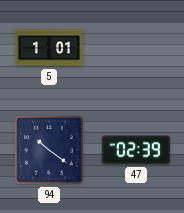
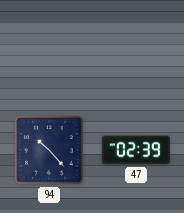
5: 1:01 -> none (49, 48)
94: 10:21 -> 10:23 (49, 150)
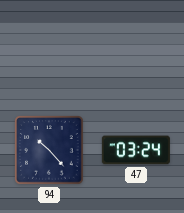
47: 02:39 -> 03:24 (136, 150)
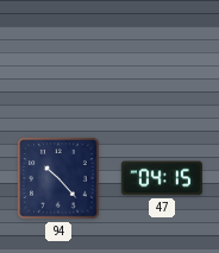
47: 03:24 -> 04:15 (162, 178)
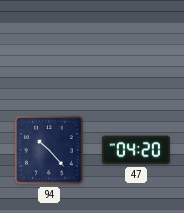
47: 04:15 -> 04:20 (136, 150)
